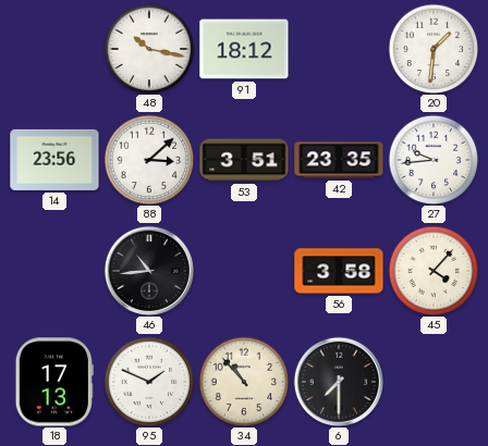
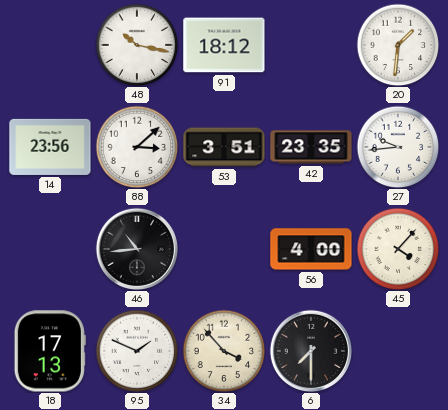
56: 3:58 -> 4:00 (311, 249)
34: 10:53 -> 3:53 (224, 351)
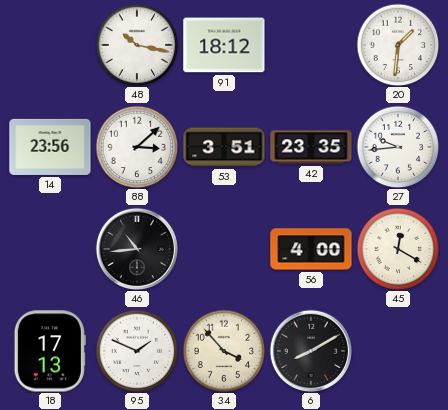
45: 4:07 -> 12:20 (398, 249)
6: 7:30 -> 8:10 (310, 350)
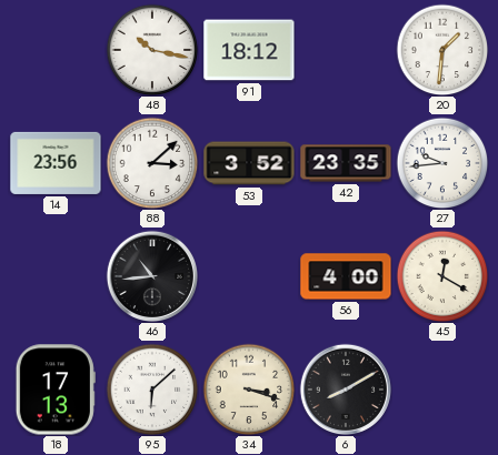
53: 3:51 -> 3:52 (249, 163)
95: 1:49 -> 6:08 (152, 390)
34: 3:53 -> 3:18 (249, 390)
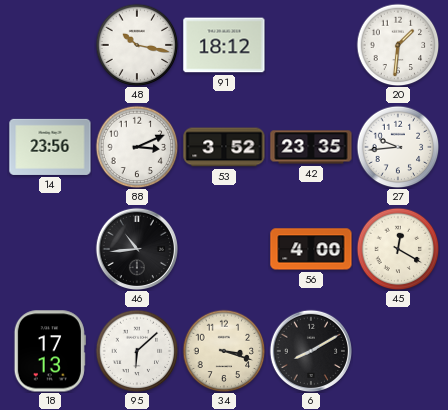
88: 3:08 -> 3:11 (137, 147)
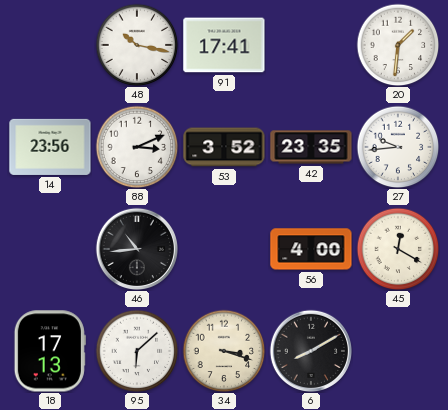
91: 18:12 -> 17:41 (224, 45)
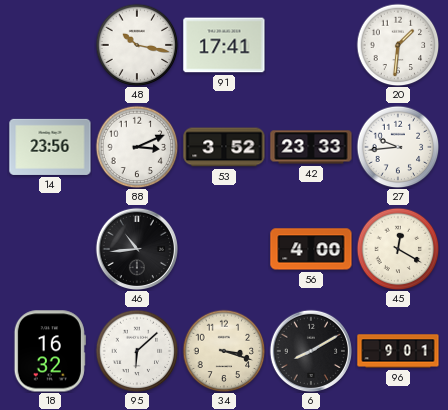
42: 23:35 -> 23:33 (311, 147)
18: 17:13 -> 16:32 (50, 351)
96: none -> 9:01 (398, 351)
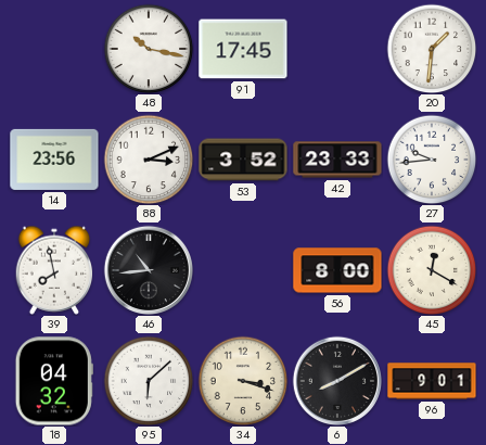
91: 17:41 -> 17:45 (243, 49)
39: none -> 7:58 (54, 270)
56: 4:00 -> 8:00 (337, 270)
18: 16:32 -> 04:32 (54, 381)
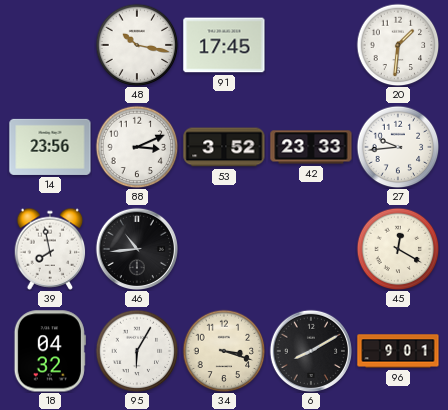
56: 8:00 -> none (337, 270)
95: 6:08 -> 6:05 (137, 351)
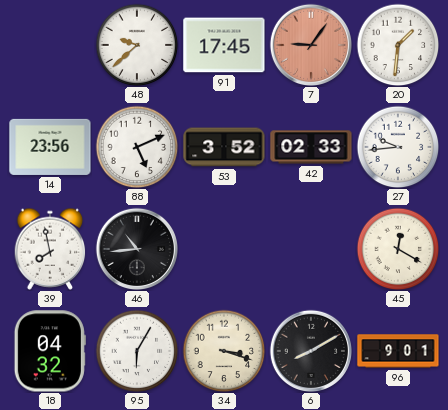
48: 10:17 -> 9:38 (137, 45)
7: none -> 9:06 (310, 44)
88: 3:11 -> 5:11 (137, 147)
42: 23:33 -> 02:33 (311, 147)
